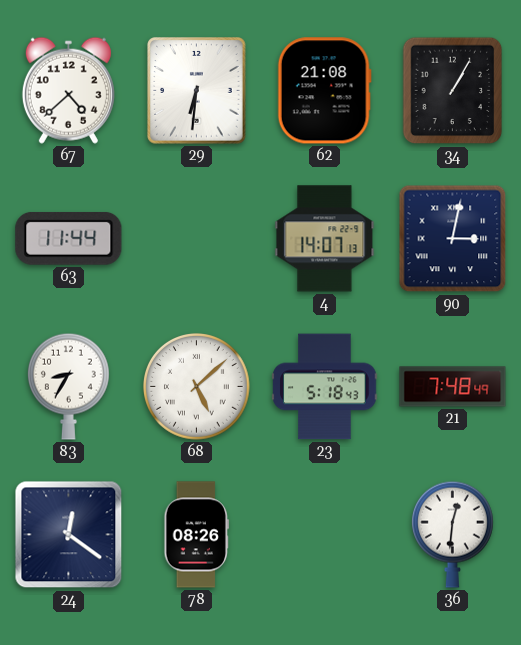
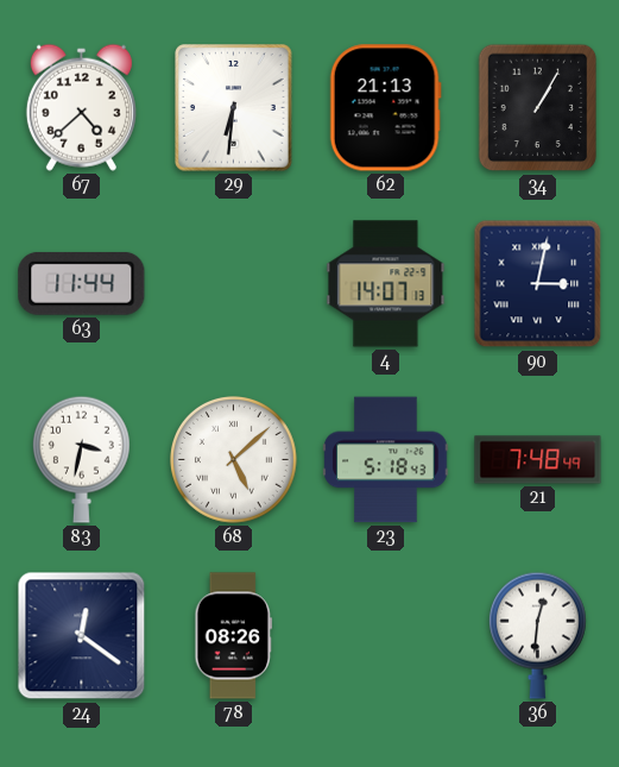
62: 21:08 -> 21:13 (385, 108)
83: 8:35 -> 3:32 (81, 459)
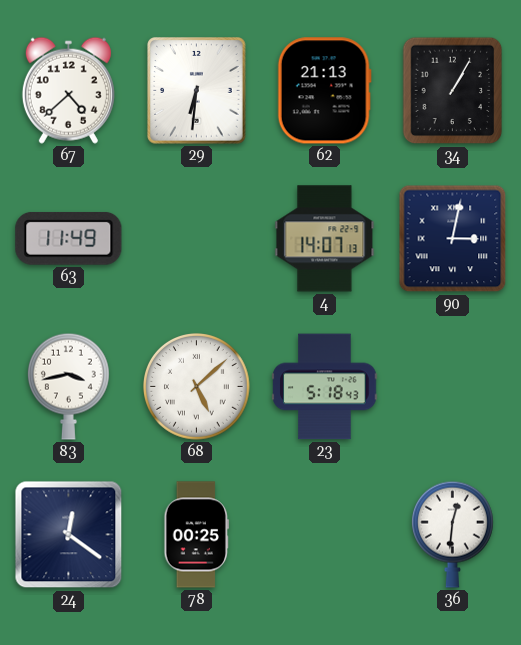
63: 11:44 -> 11:49 (69, 238)
83: 3:32 -> 3:43 (68, 386)
21: 7:48 -> none (538, 460)
78: 08:26 -> 00:25 (196, 535)
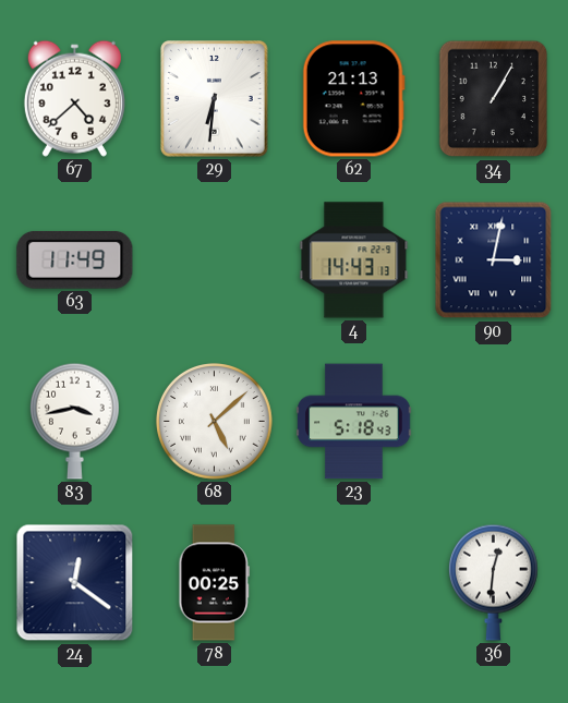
4: 14:07 -> 14:43 (354, 260)
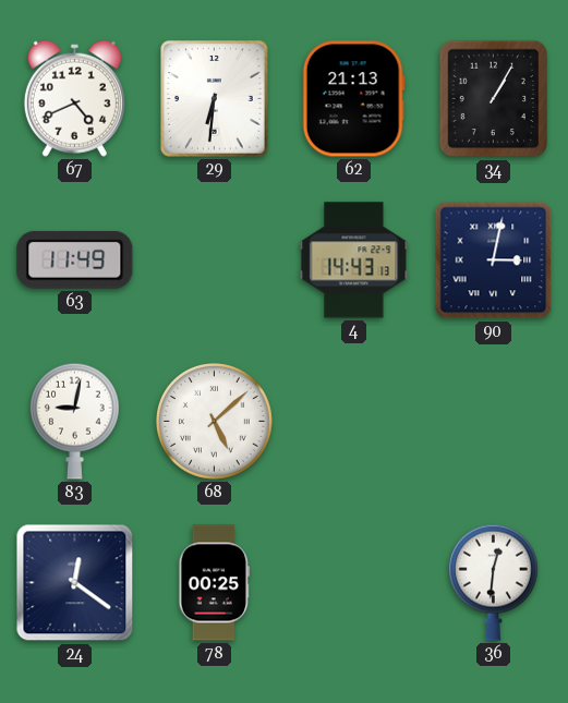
67: 4:38 -> 4:41 (74, 98)
83: 3:43 -> 9:02 (74, 421)
23: 5:18 -> none (354, 422)
